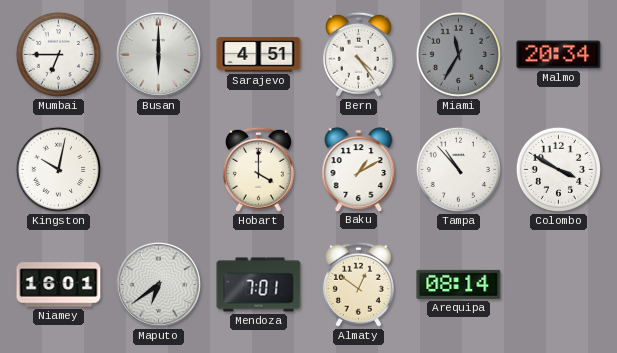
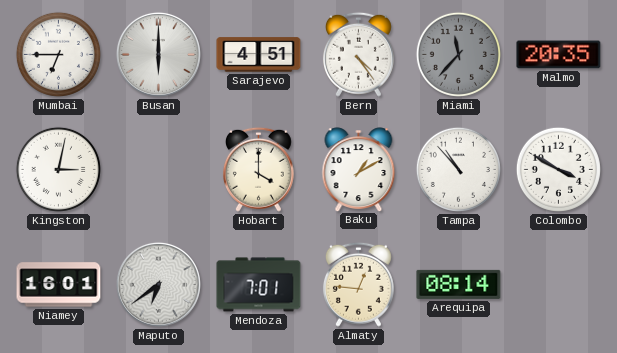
Miami: 11:35 -> 11:37 (458, 54)
Malmo: 20:34 -> 20:35 (559, 55)
Kingston: 10:02 -> 3:02 (58, 169)
Almaty: 12:51 -> 12:46 (358, 284)
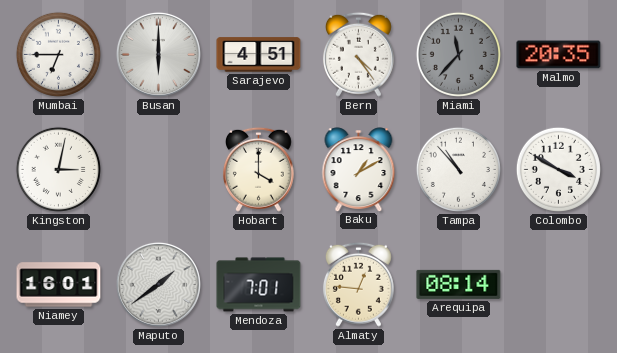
Maputo: 6:39 -> 1:39 (158, 284)
